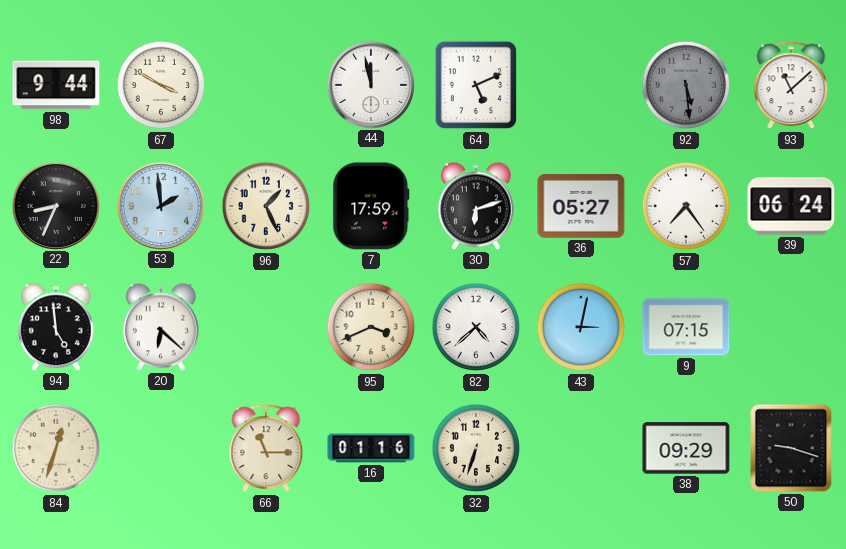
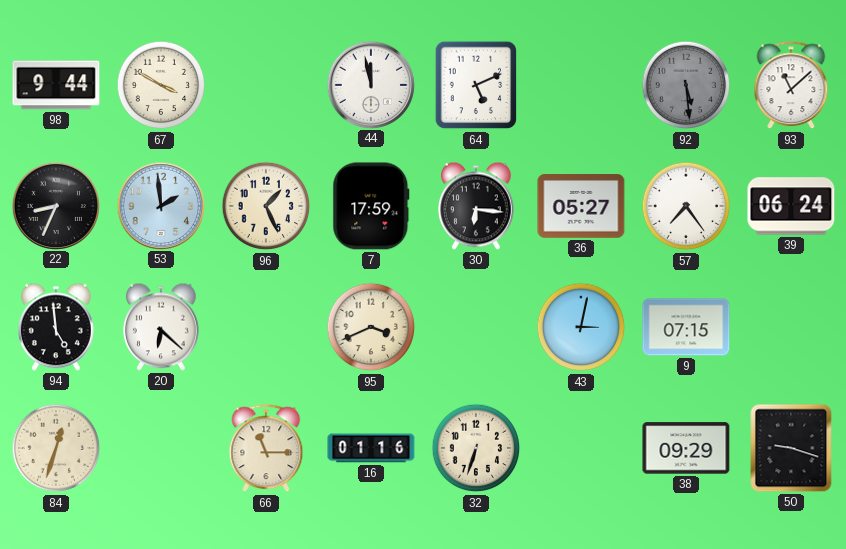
30: 6:12 -> 6:16 (476, 206)
82: 4:38 -> none (476, 327)
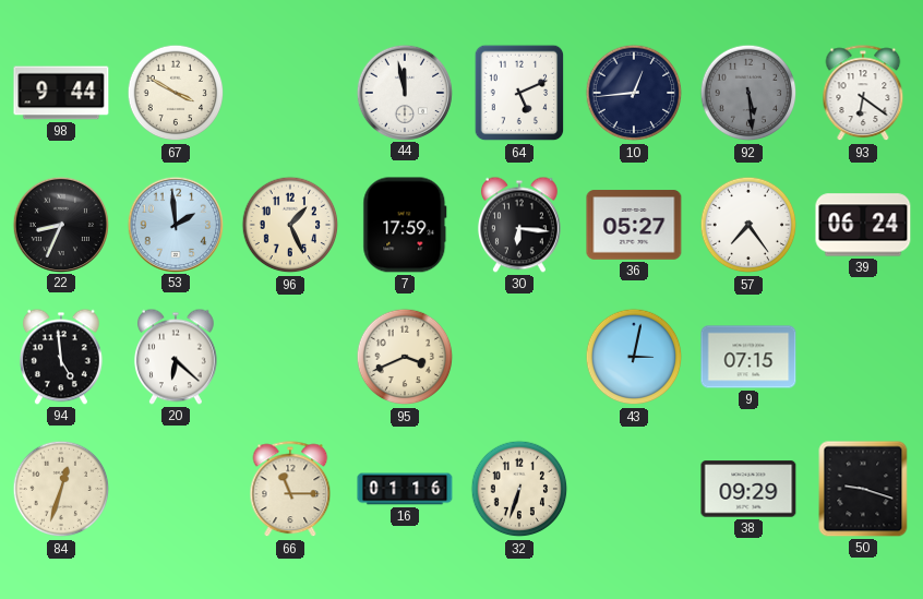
10: none -> 12:44 (634, 93)
93: 11:08 -> 6:21 (863, 94)
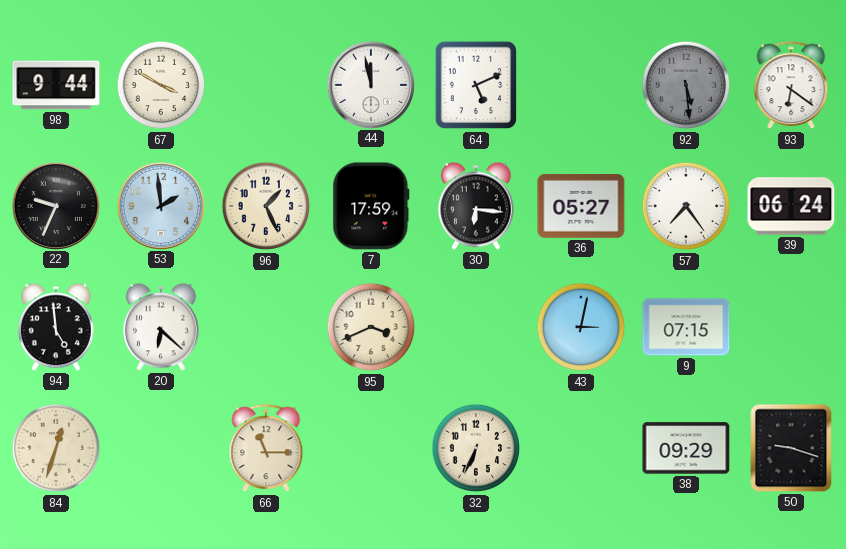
10: 12:44 -> none (634, 93)
22: 8:34 -> 9:34 (55, 205)
16: 01:16 -> none (405, 489)
32: 6:33 -> 6:34 (476, 448)
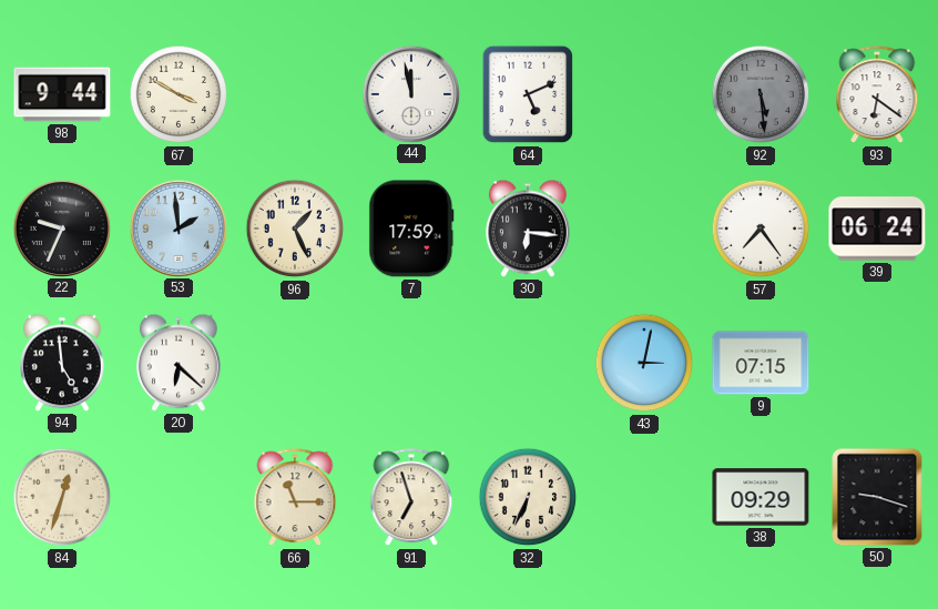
36: 05:27 -> none (581, 206)
95: 3:41 -> none (371, 327)
91: none -> 6:57 (411, 498)
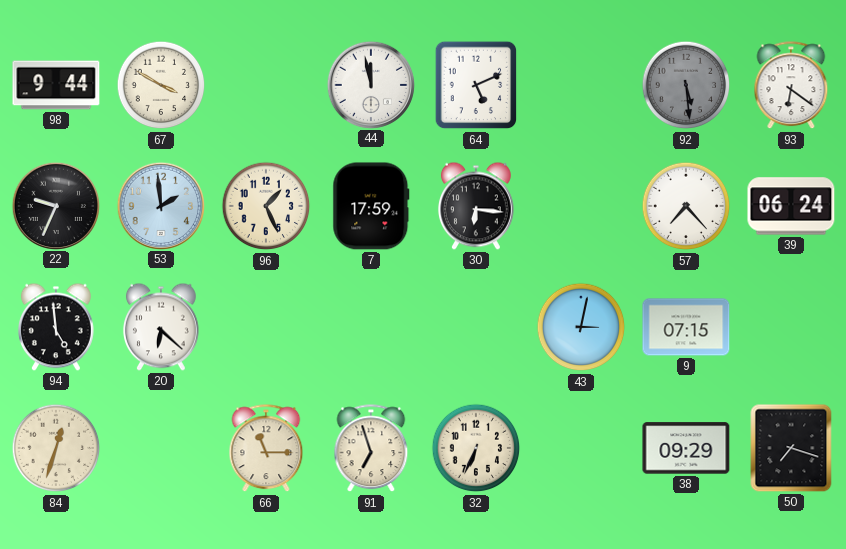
57: 7:24 -> 7:23 (686, 206)
50: 9:18 -> 7:18 (791, 448)
